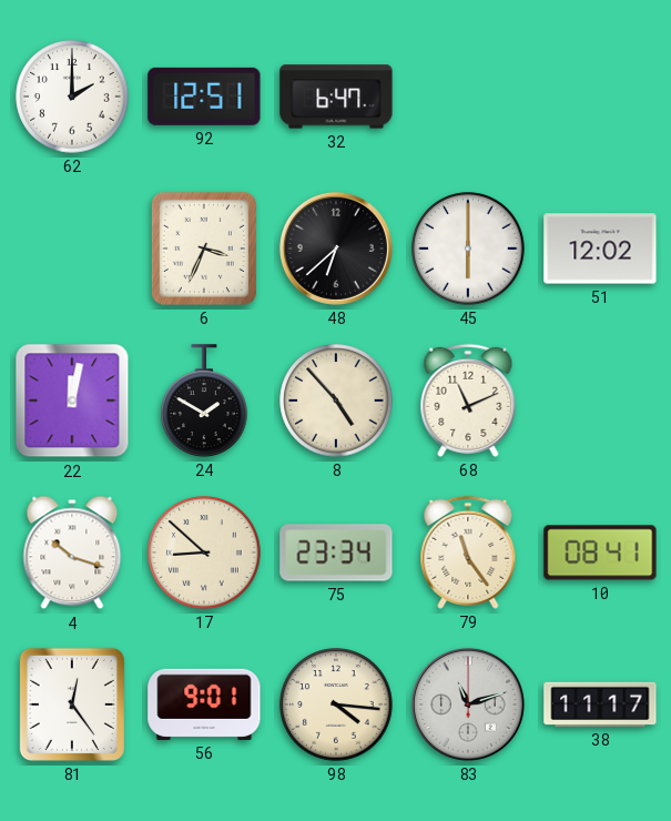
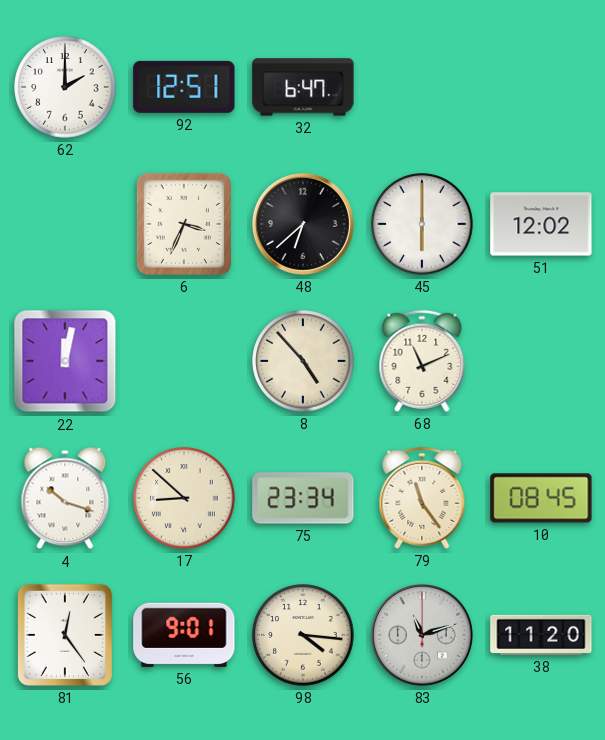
24: 1:50 -> none (204, 401)
10: 08:41 -> 08:45 (541, 498)
38: 11:17 -> 11:20 (541, 635)
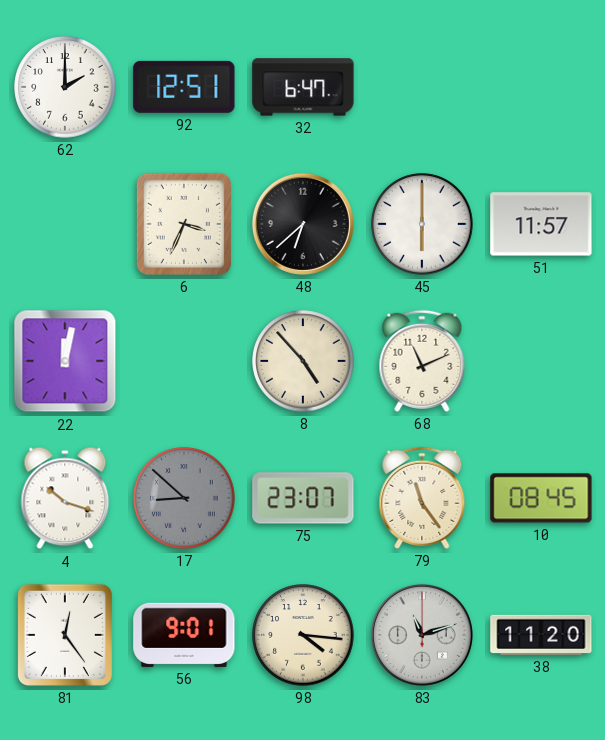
51: 12:02 -> 11:57 (541, 224)
17 dial: cream -> grey (184, 498)
75: 23:34 -> 23:07 (303, 498)
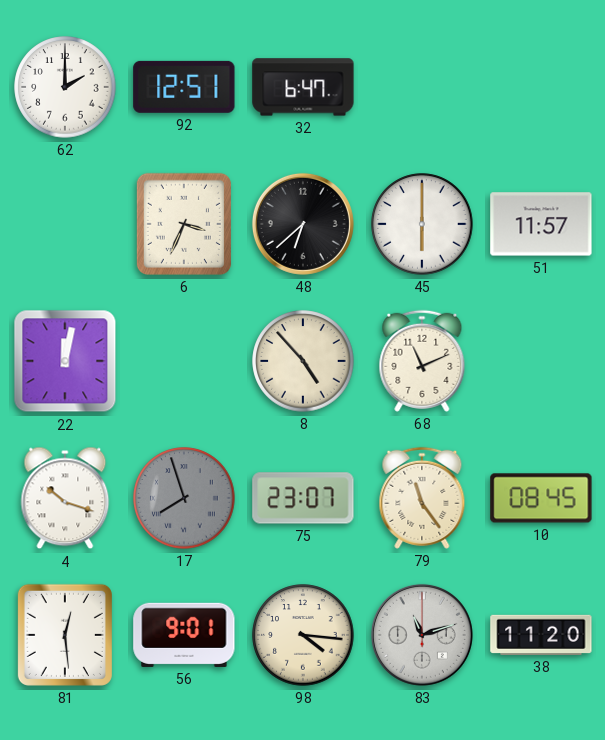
17: 8:52 -> 7:57 (184, 498)
81: 12:24 -> 12:29 (65, 635)
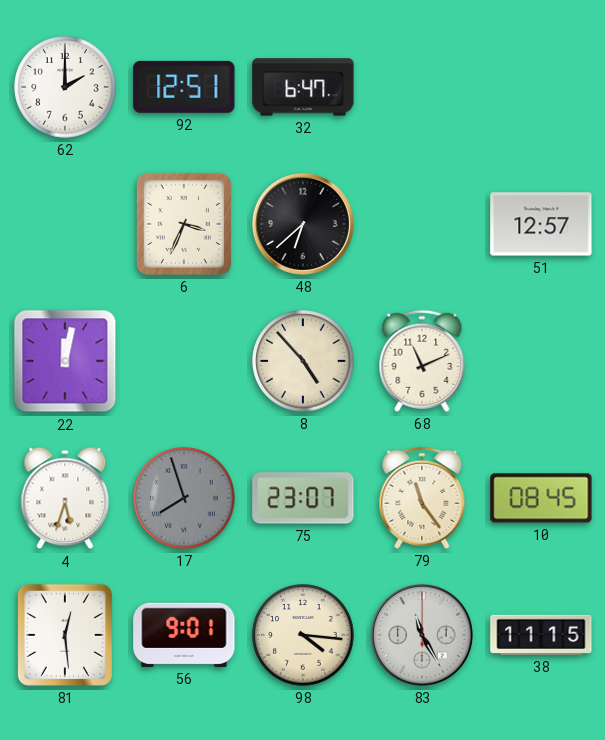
45: 6:00 -> none (422, 224)
51: 11:57 -> 12:57 (541, 224)
4: 10:18 -> 5:33 (65, 498)
83: 11:12 -> 11:25 (422, 635)
38: 11:20 -> 11:15 (541, 635)
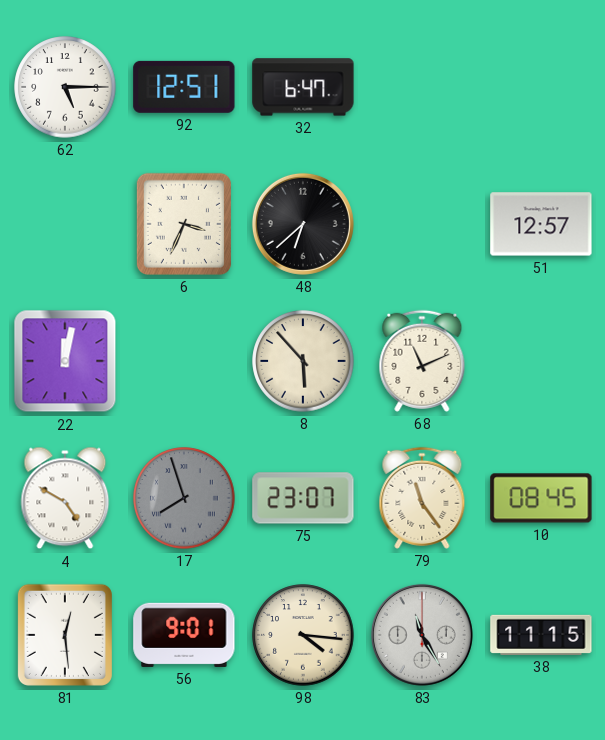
62: 2:00 -> 5:15 (65, 87)
8: 4:53 -> 5:53 (303, 361)
4: 5:33 -> 4:50 (65, 498)
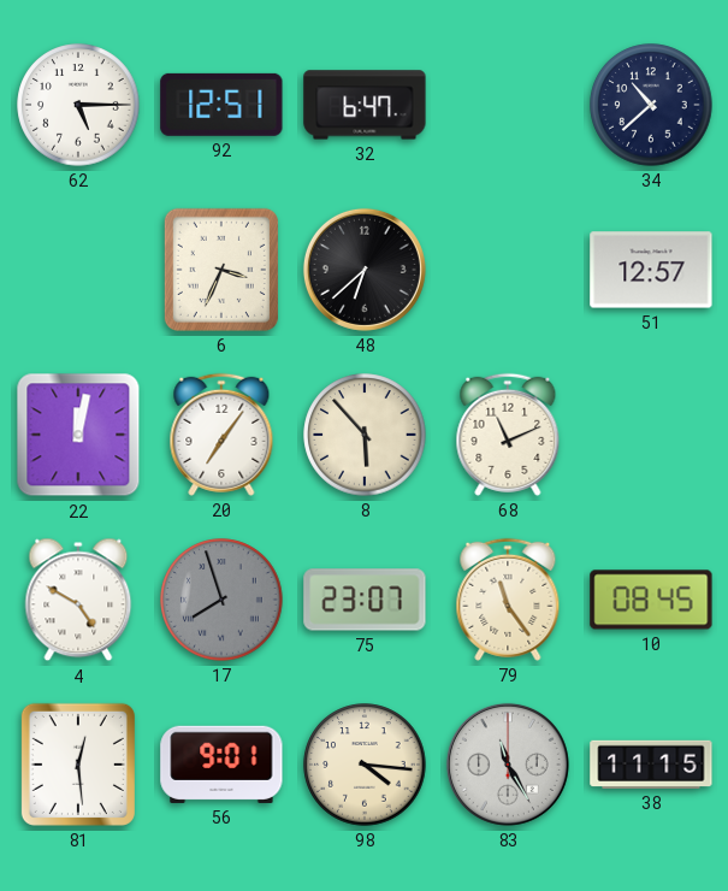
34: none -> 10:38 (651, 105)
20: none -> 7:06 (221, 435)
